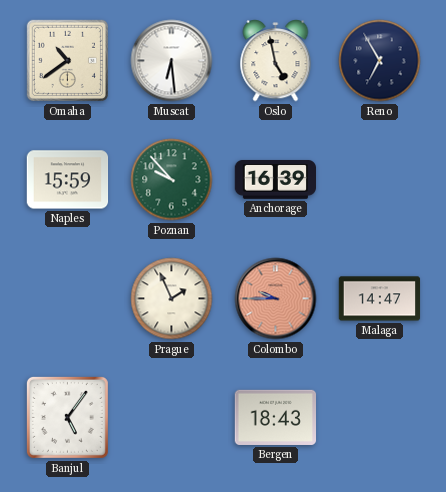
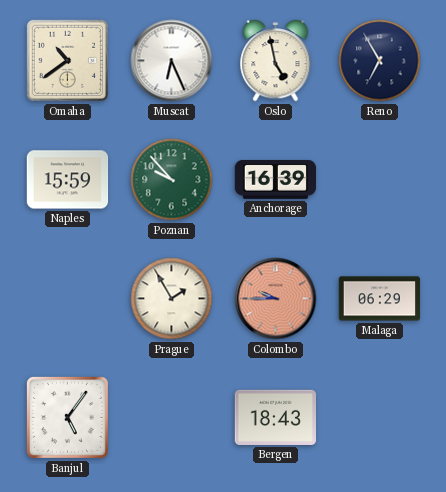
Muscat: 6:29 -> 6:26 (172, 61)
Prague: 1:56 -> 1:55 (172, 299)
Malaga: 14:47 -> 06:29 (380, 299)
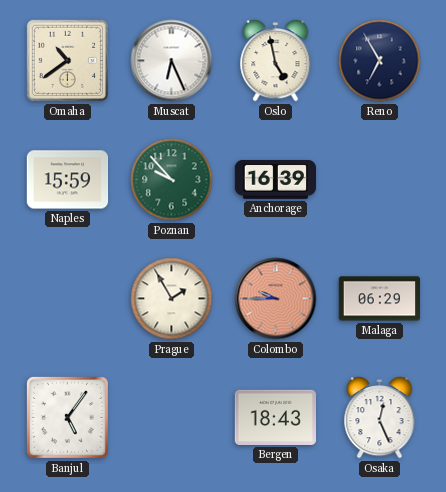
Osaka: none -> 12:26 (380, 418)
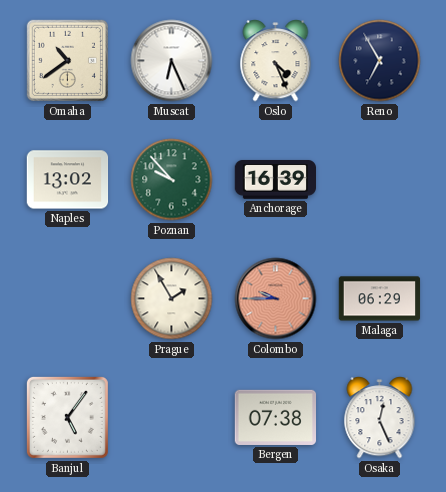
Oslo: 4:58 -> 4:26 (276, 61)
Naples: 15:59 -> 13:02 (68, 180)
Bergen: 18:43 -> 07:38 (276, 417)
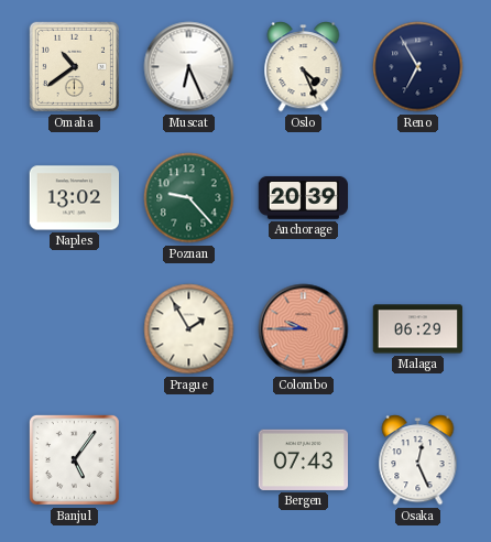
Poznan: 9:53 -> 9:23 (189, 198)
Anchorage: 16:39 -> 20:39 (304, 197)
Bergen: 07:38 -> 07:43 (304, 459)
